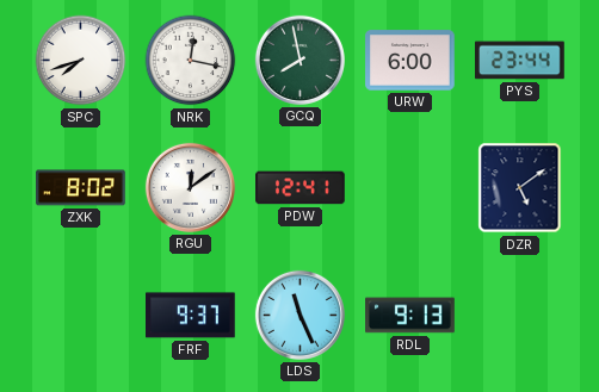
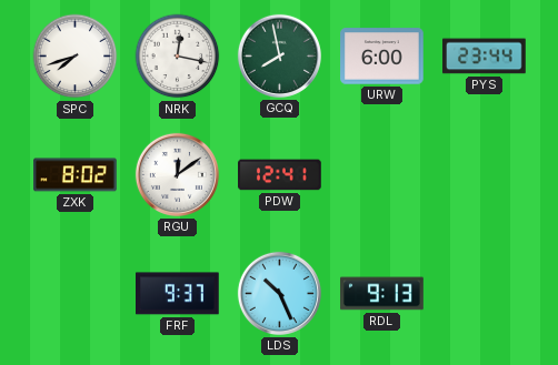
DZR: 5:09 -> none (520, 188)
LDS: 11:26 -> 10:26 (279, 293)
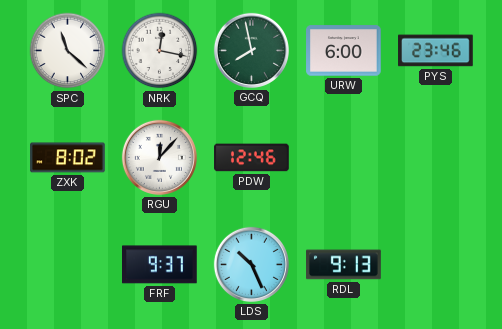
SPC: 7:42 -> 11:22 (68, 51)
PYS: 23:44 -> 23:46 (436, 51)
RGU: 12:09 -> 12:07 (159, 157)
PDW: 12:41 -> 12:46 (252, 158)
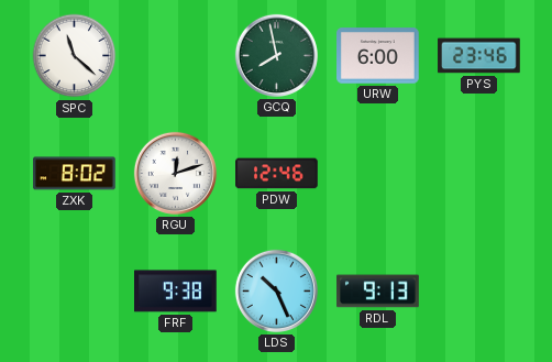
NRK: 12:17 -> none (160, 51)
RGU: 12:07 -> 12:12 (175, 173)
FRF: 9:37 -> 9:38 (176, 292)
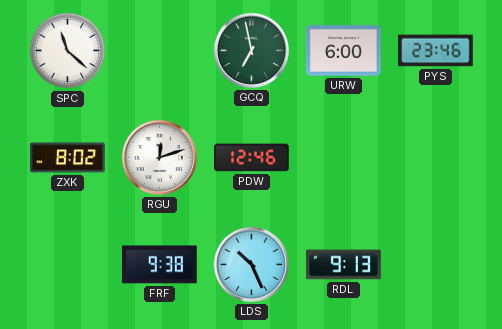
GCQ: 7:58 -> 6:58 (251, 50)
